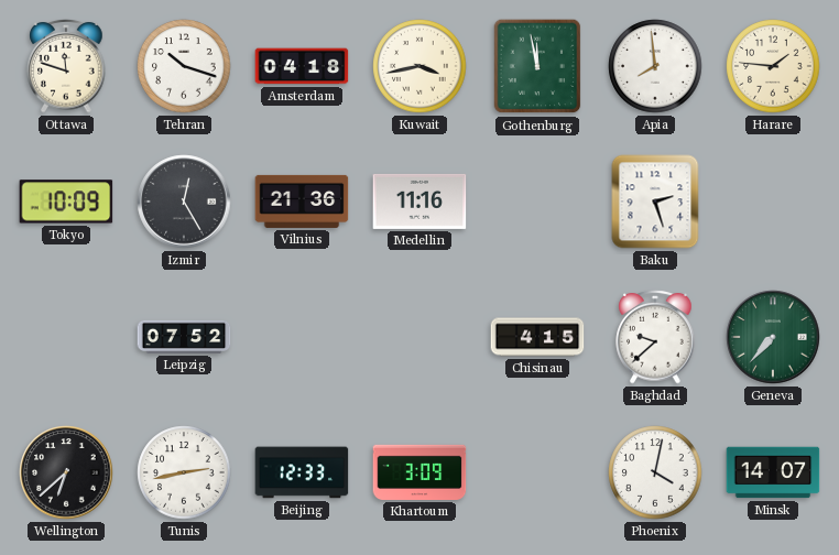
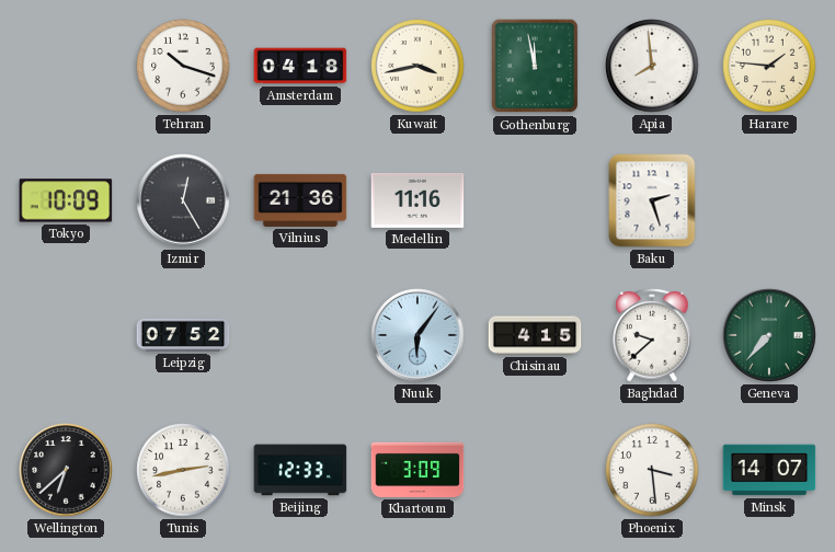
Ottawa: 11:48 -> none (66, 66)
Nuuk: none -> 6:06 (417, 335)
Phoenix: 4:02 -> 3:29 (652, 470)
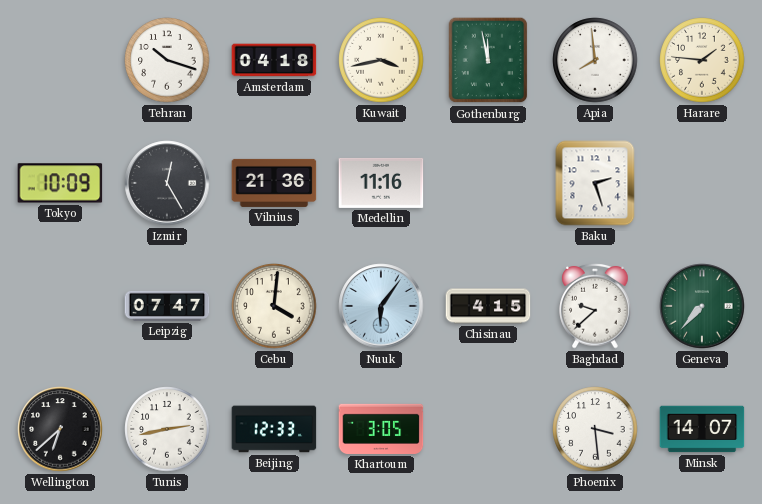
Leipzig: 07:52 -> 07:47 (167, 306)
Cebu: none -> 4:01 (274, 306)
Khartoum: 3:09 -> 3:05 (381, 429)
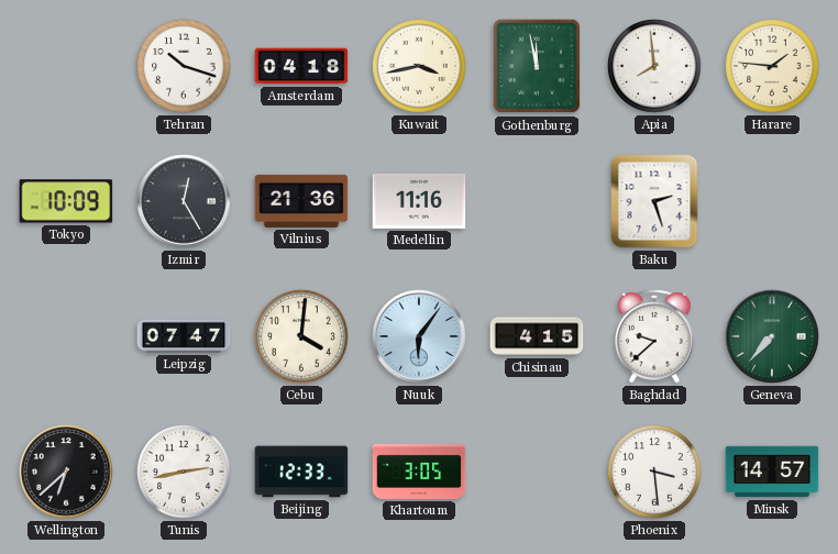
Minsk: 14:07 -> 14:57 (772, 472)
